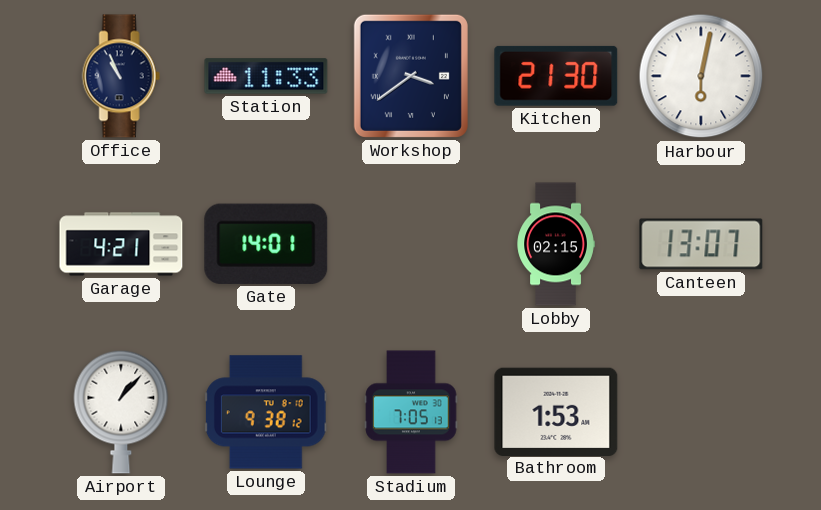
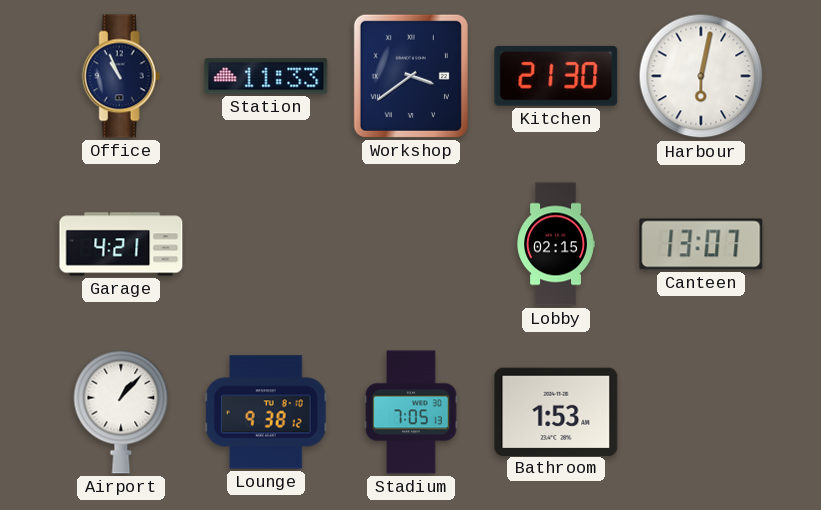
Gate: 14:01 -> none (266, 244)
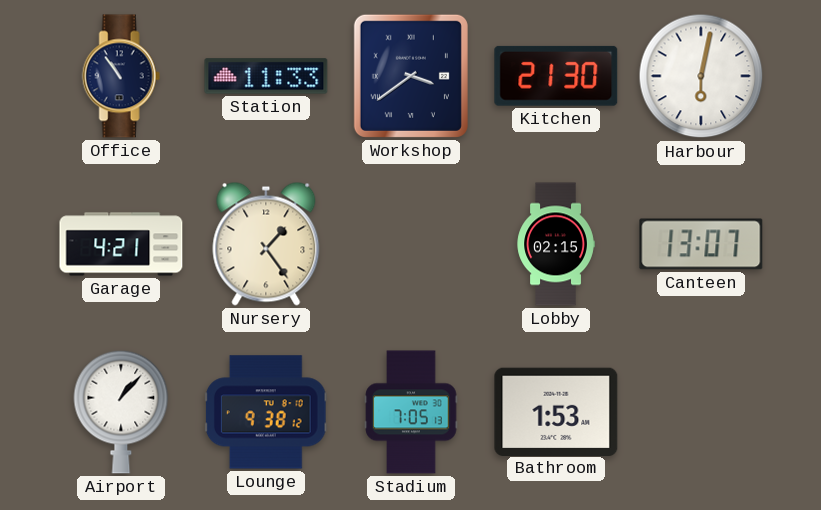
Office: 10:56 -> 10:54 (121, 76)
Nursery: none -> 1:24 (266, 244)
